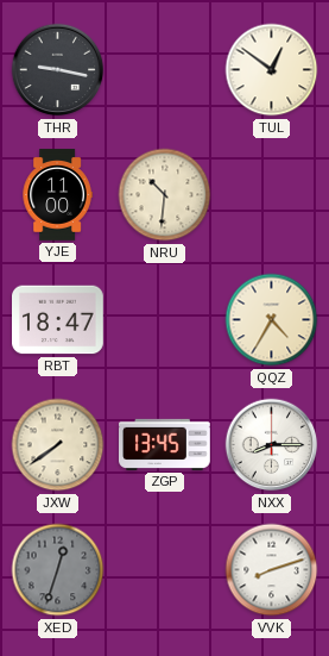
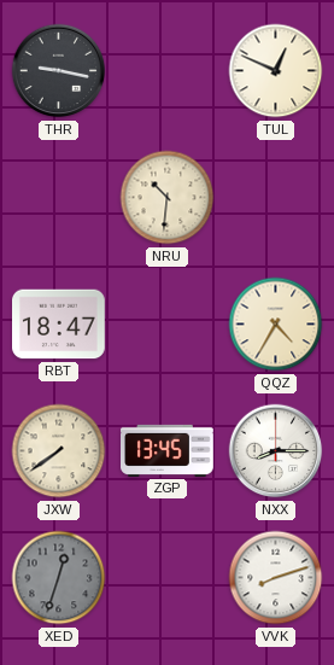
TUL: 12:51 -> 12:49 (276, 71)
YJE: 11:00 -> none (57, 195)
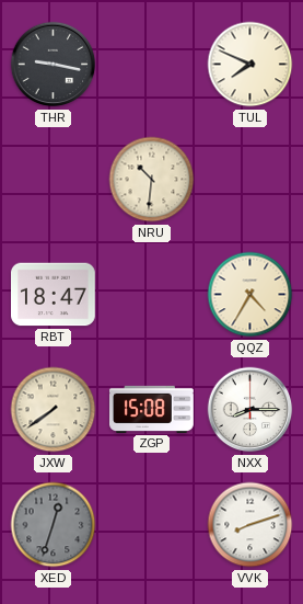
TUL: 12:49 -> 7:49 (250, 65)
ZGP: 13:45 -> 15:08 (152, 409)
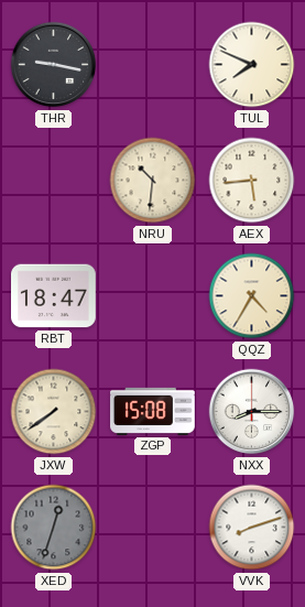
AEX: none -> 5:44 (252, 181)
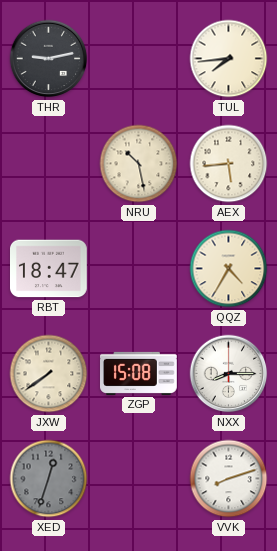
THR: 9:17 -> 9:13 (49, 59)
TUL: 7:49 -> 7:44 (229, 59)
NRU: 10:31 -> 10:28 (139, 164)
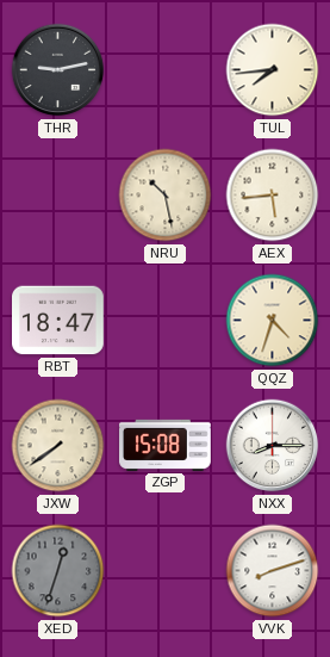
QQZ: 4:35 -> 4:33 (273, 321)
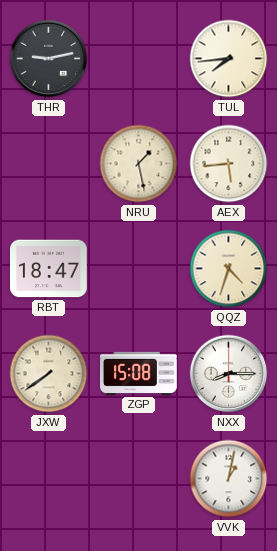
NRU: 10:28 -> 1:28 (139, 164)
XED: 12:33 -> none (58, 571)
VVK: 8:12 -> 1:02 (229, 479)
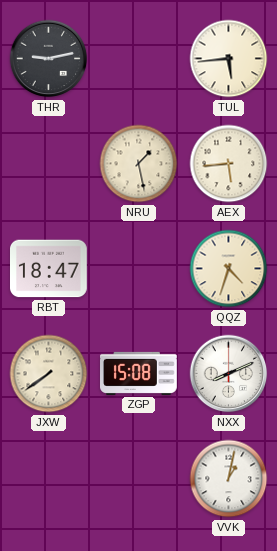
TUL: 7:44 -> 5:44 (229, 59)
NXX: 8:15 -> 8:11 (229, 374)
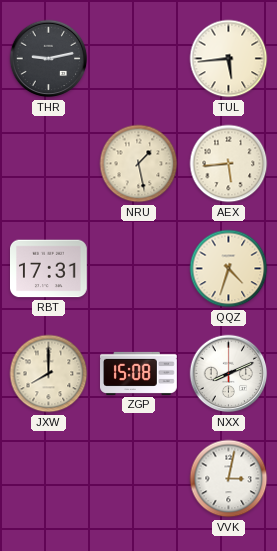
RBT: 18:47 -> 17:31 (49, 269)
JXW: 7:39 -> 8:00 (49, 374)
VVK: 1:02 -> 3:02 (229, 479)
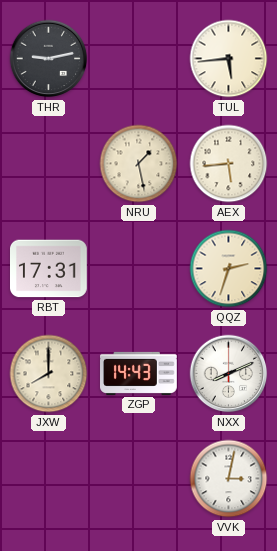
QQZ: 4:33 -> 2:33 (229, 269)
ZGP: 15:08 -> 14:43 (139, 373)
